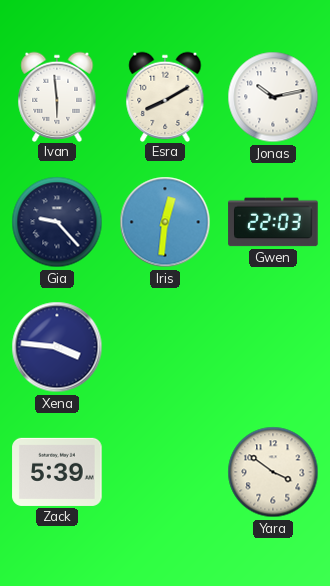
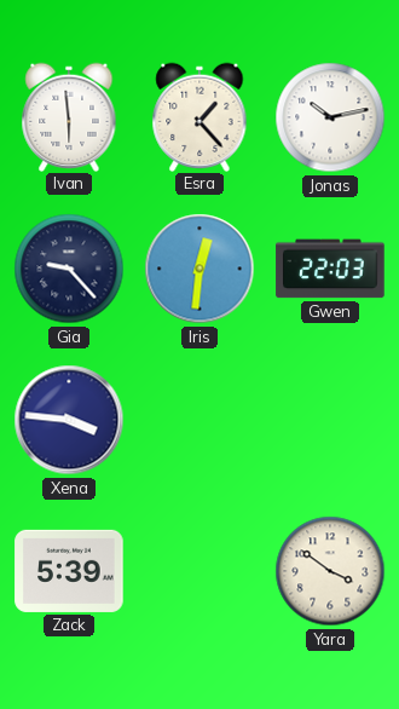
Esra: 8:10 -> 1:23 (199, 116)
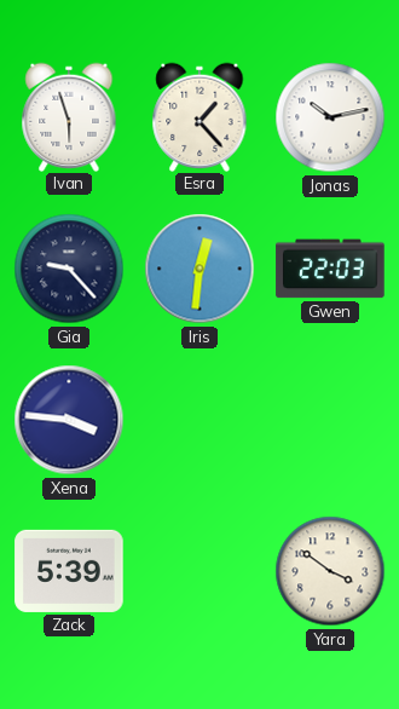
Ivan: 5:59 -> 5:57 (69, 116)
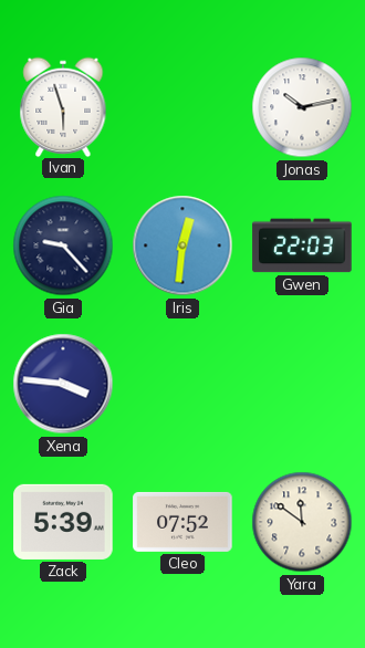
Esra: 1:23 -> none (199, 116)
Cleo: none -> 07:52 (182, 522)
Yara: 3:51 -> 11:51 (302, 522)
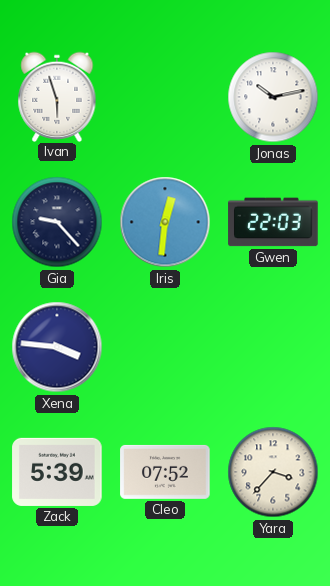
Yara: 11:51 -> 3:37 (273, 472)
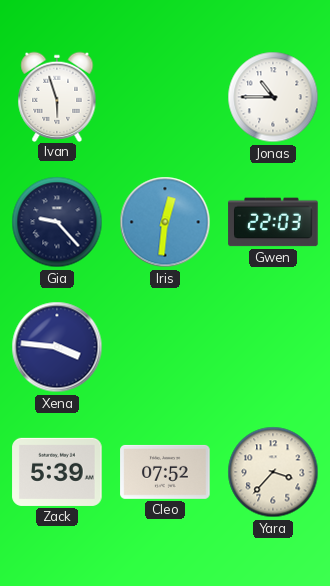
Jonas: 10:13 -> 10:45 (273, 97)
